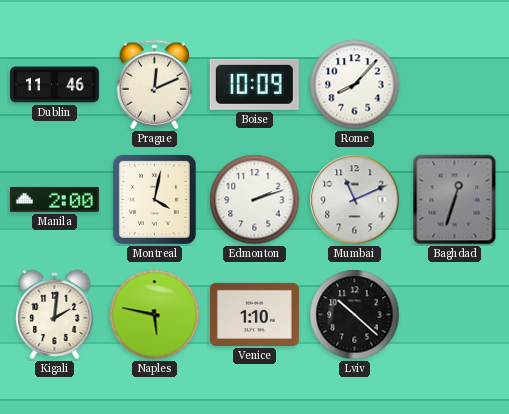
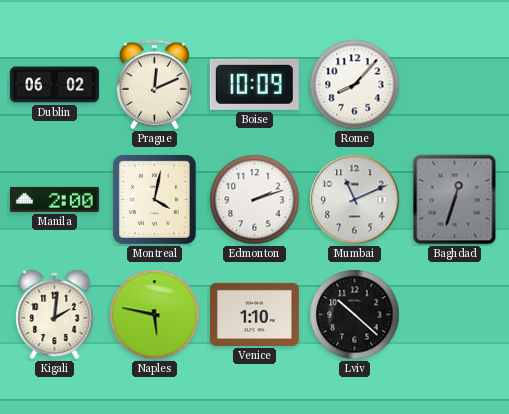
Dublin: 11:46 -> 06:02 (54, 85)
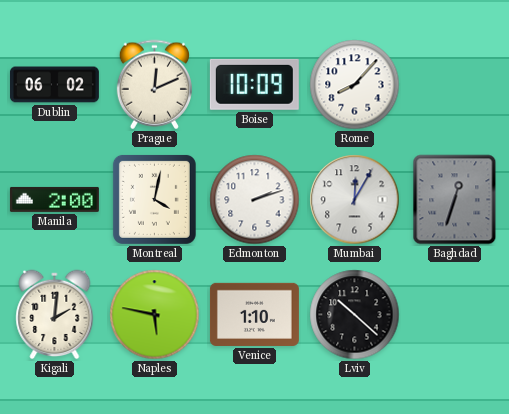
Mumbai: 11:11 -> 12:05 (355, 200)
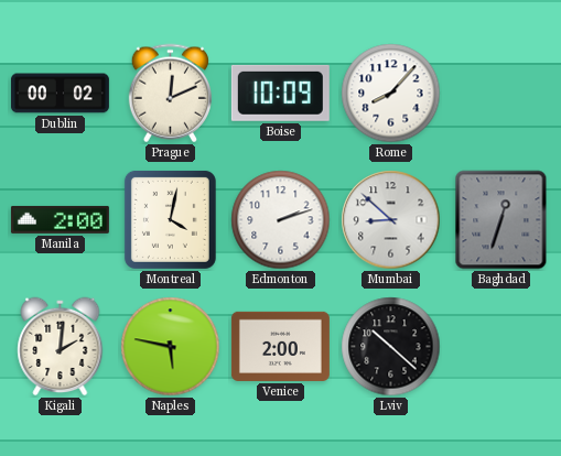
Dublin: 06:02 -> 00:02 (60, 94)
Mumbai: 12:05 -> 8:52 (391, 220)
Venice: 1:10 -> 2:00 (280, 346)
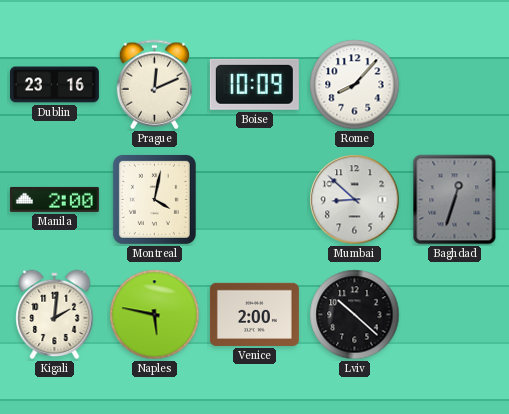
Dublin: 00:02 -> 23:16 (54, 85)
Edmonton: 2:12 -> none (281, 220)
